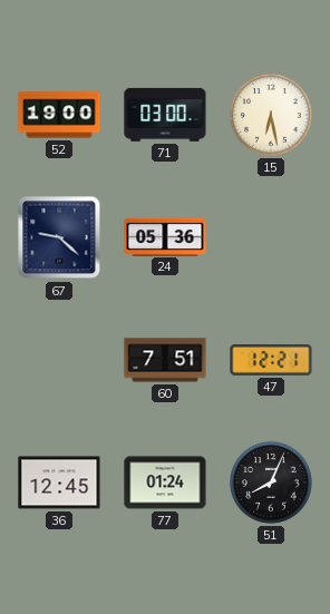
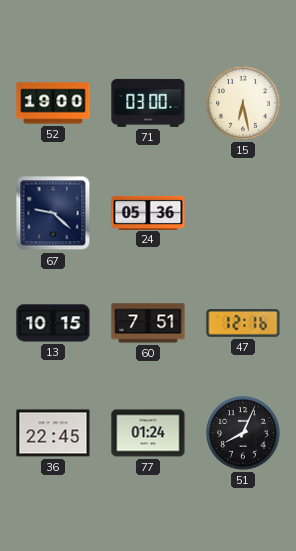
13: none -> 10:15 (53, 323)
47: 12:21 -> 12:16 (243, 324)
36: 12:45 -> 22:45 (53, 433)
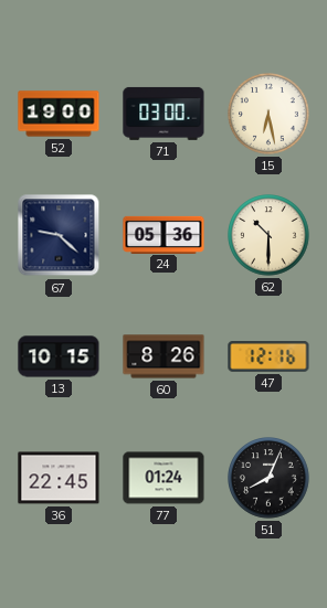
62: none -> 10:30 (268, 235)
60: 7:51 -> 8:26 (163, 356)
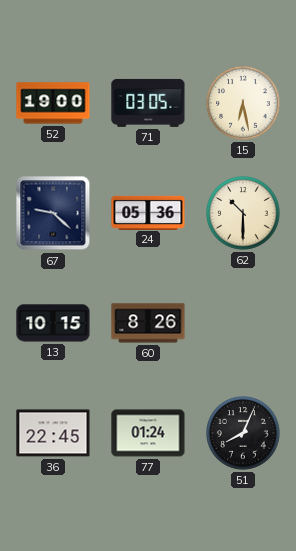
71: 03:00 -> 03:05 (148, 103)
47: 12:16 -> none (268, 358)
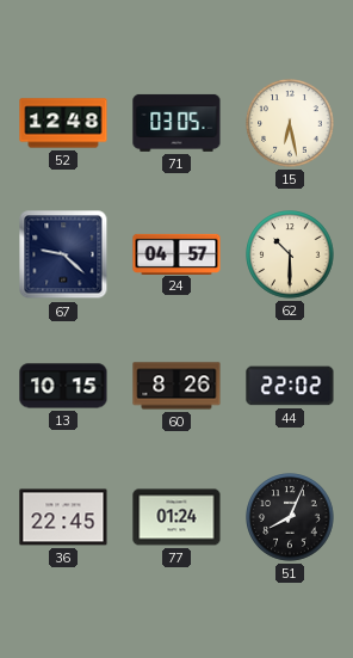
52: 19:00 -> 12:48 (63, 123)
24: 05:36 -> 04:57 (176, 253)
44: none -> 22:02 (290, 386)
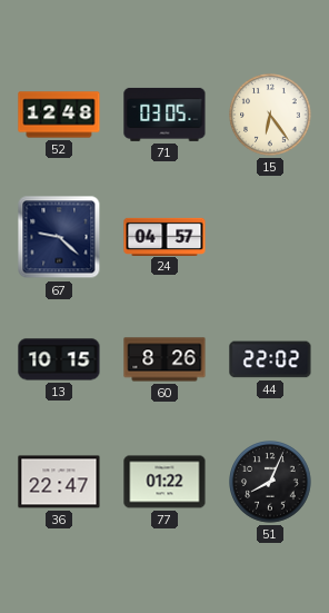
15: 6:28 -> 6:24 (270, 115)
62: 10:30 -> none (290, 254)
36: 22:45 -> 22:47 (59, 482)
77: 01:24 -> 01:22 (164, 482)
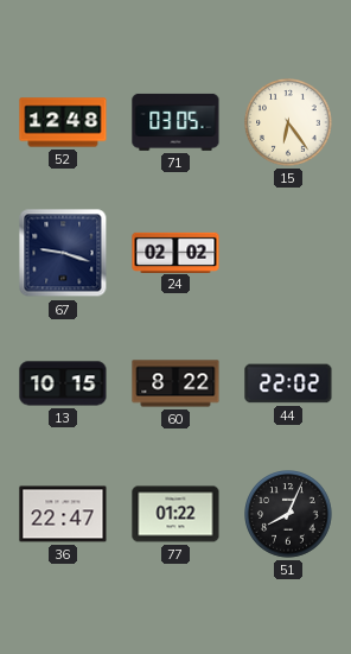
67: 9:22 -> 9:18 (63, 253)
24: 04:57 -> 02:02 (175, 252)
60: 8:26 -> 8:22 (175, 383)
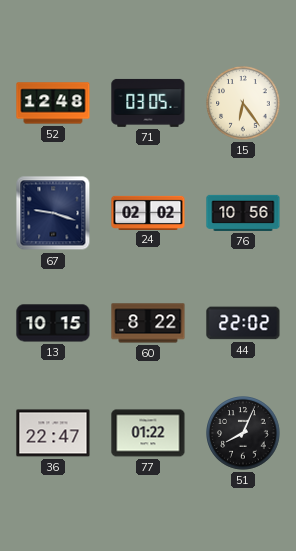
76: none -> 10:56 (243, 213)
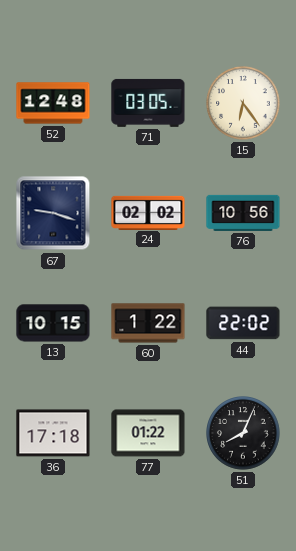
60: 8:22 -> 1:22 (148, 323)
36: 22:47 -> 17:18 (53, 433)
